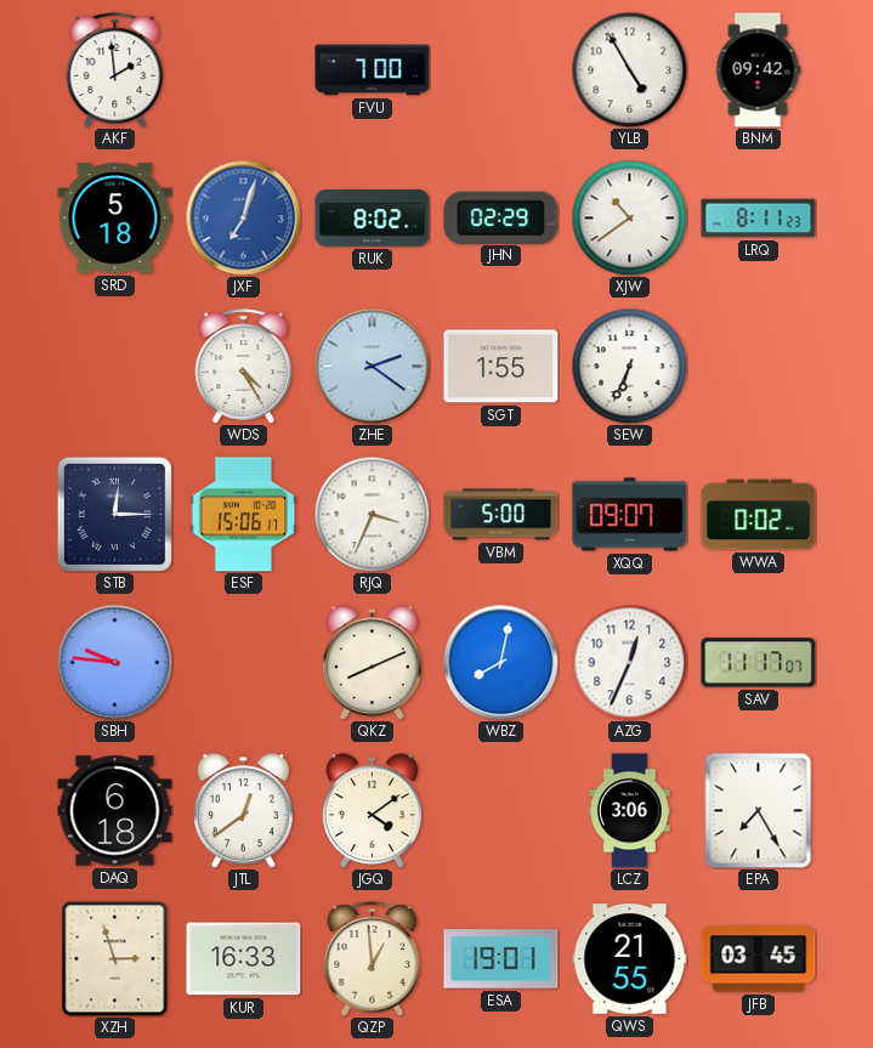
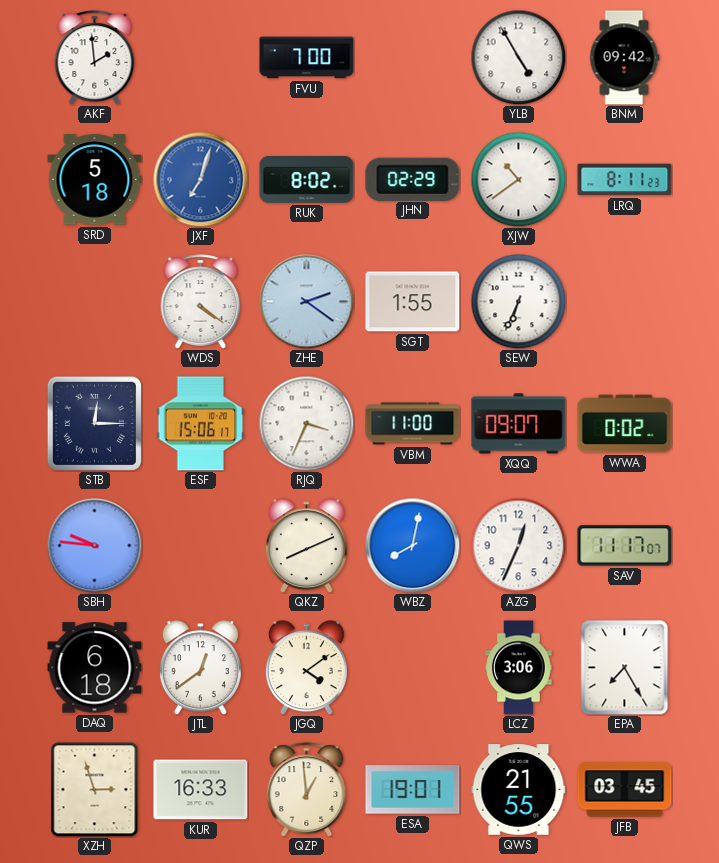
WDS: 4:25 -> 4:21 (201, 302)
VBM: 5:00 -> 11:00 (413, 424)
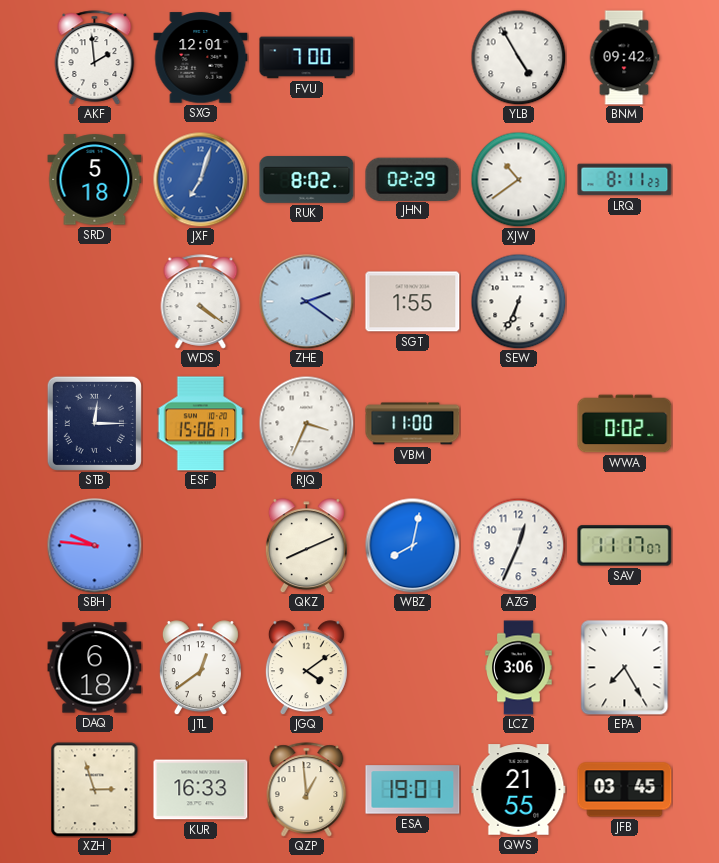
SXG: none -> 12:01 (201, 58)
XQQ: 09:07 -> none (519, 424)
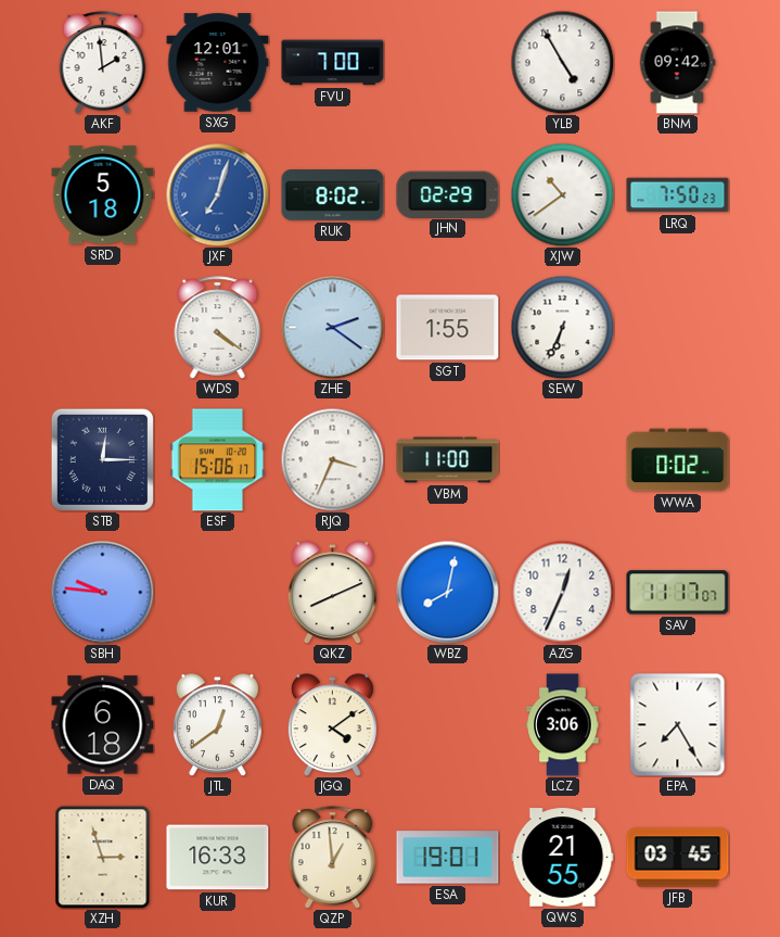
LRQ: 8:11 -> 7:50 (678, 195)
